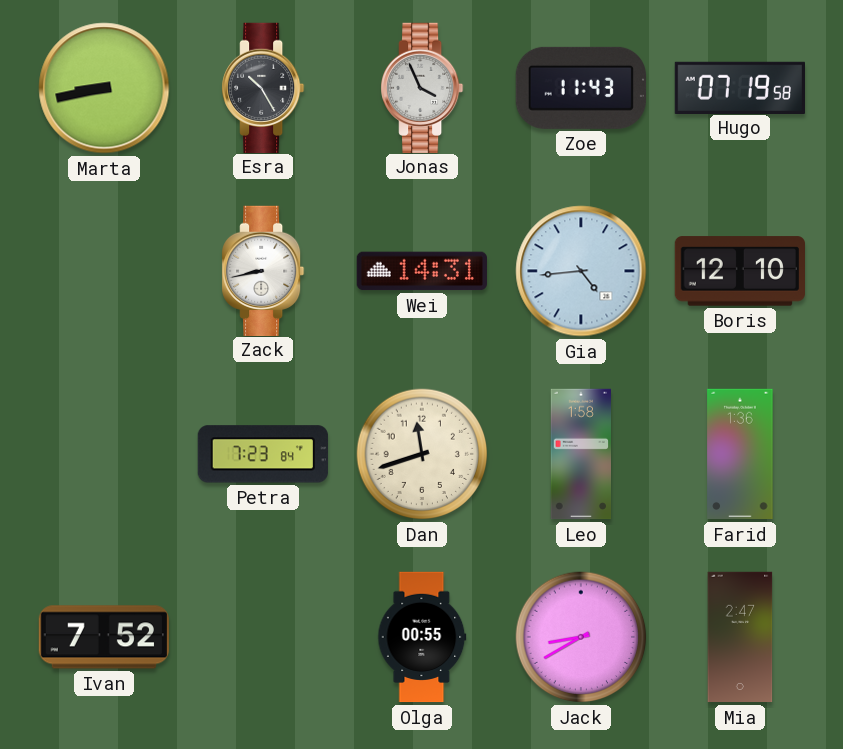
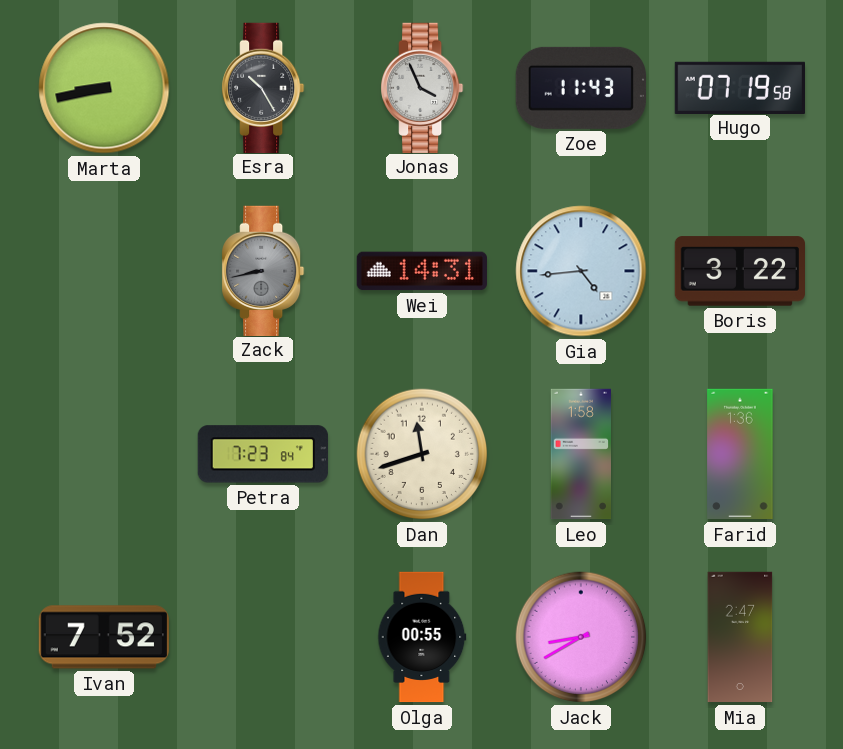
Zack dial: white -> grey (264, 270)
Boris: 12:10 -> 3:22 (739, 271)
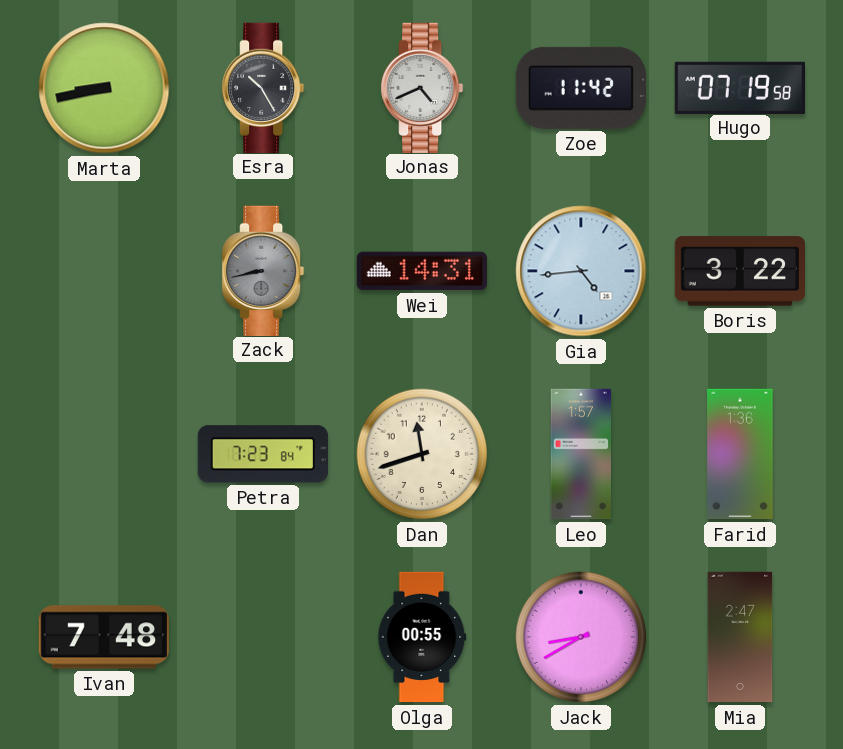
Jonas: 3:56 -> 4:41 (423, 87)
Zoe: 11:43 -> 11:42 (581, 88)
Leo: 1:58 -> 1:57 (580, 454)
Ivan: 7:52 -> 7:48 (104, 637)
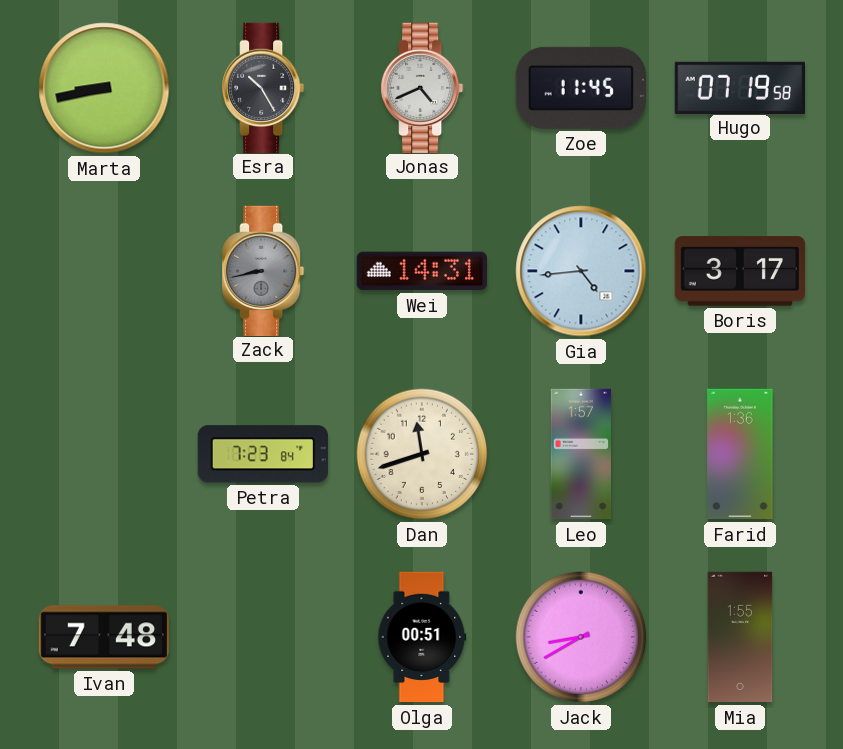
Zoe: 11:42 -> 11:45 (581, 88)
Boris: 3:22 -> 3:17 (739, 271)
Olga: 00:55 -> 00:51 (422, 637)
Mia: 2:47 -> 1:55 (740, 637)
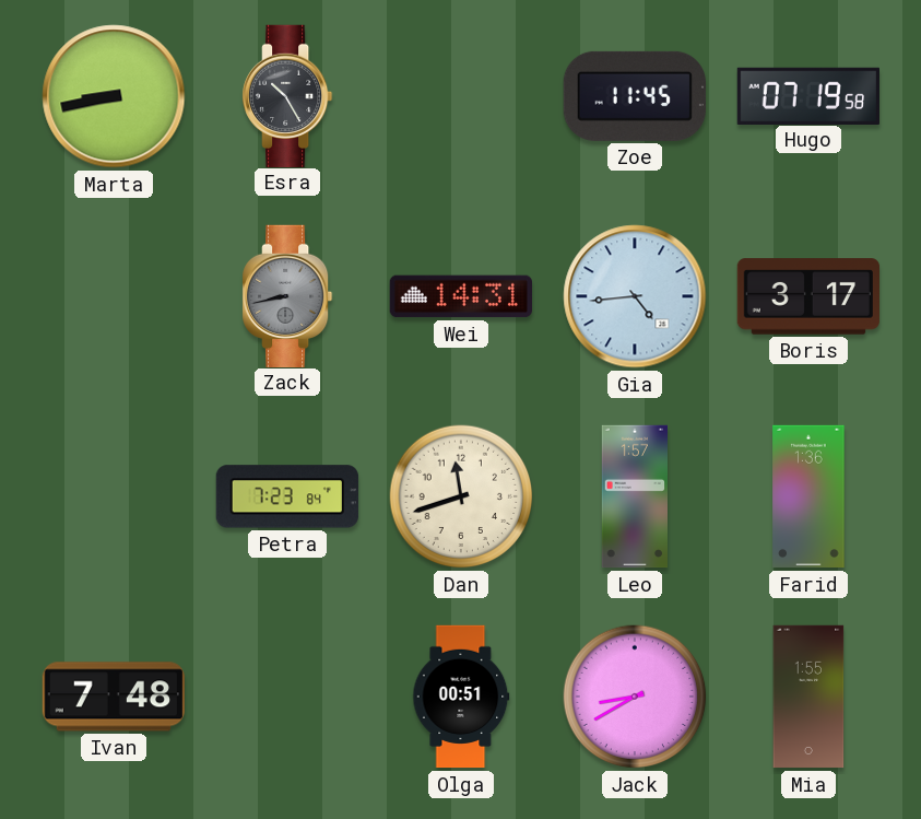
Jonas: 4:41 -> none (423, 87)
